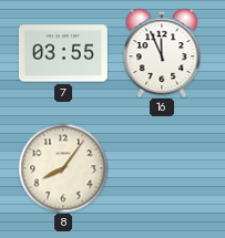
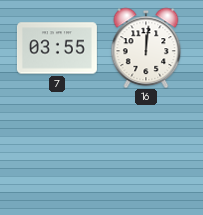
16: 11:56 -> 12:01 (146, 48)
8: 8:06 -> none (63, 168)
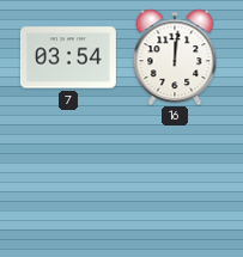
7: 03:55 -> 03:54 (68, 57)
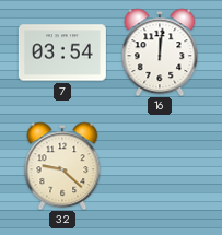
32: none -> 9:22 (62, 166)
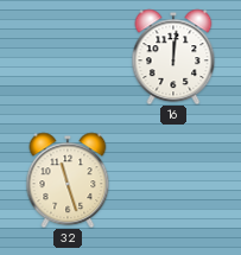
7: 03:54 -> none (62, 52)
32: 9:22 -> 11:27 (68, 180)
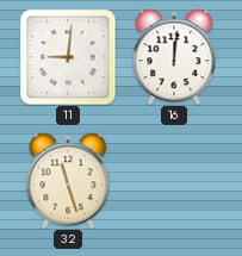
11: none -> 9:01 (68, 57)
